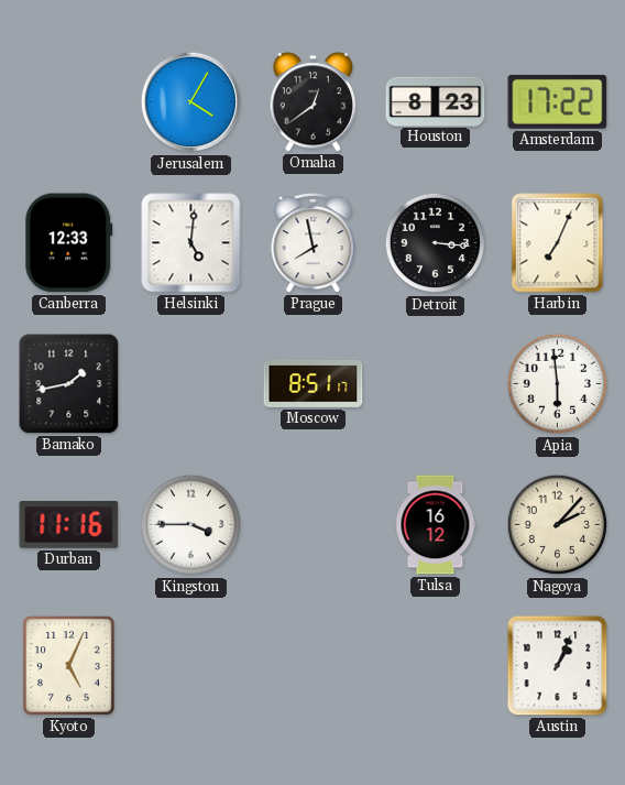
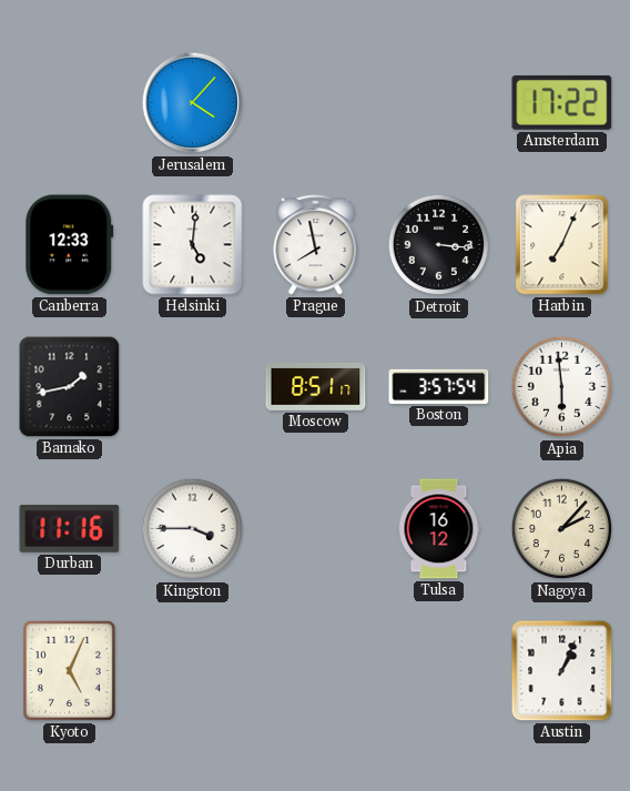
Jerusalem: 4:05 -> 4:07 (193, 103)
Omaha: 12:39 -> none (314, 102)
Houston: 8:23 -> none (436, 101)
Boston: none -> 3:57 (439, 386)
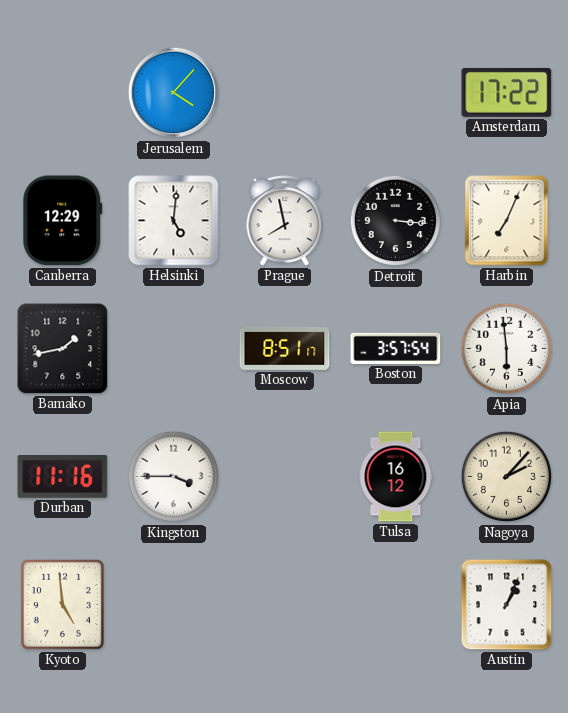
Canberra: 12:33 -> 12:29 (63, 221)
Kyoto: 5:04 -> 4:59 (62, 604)
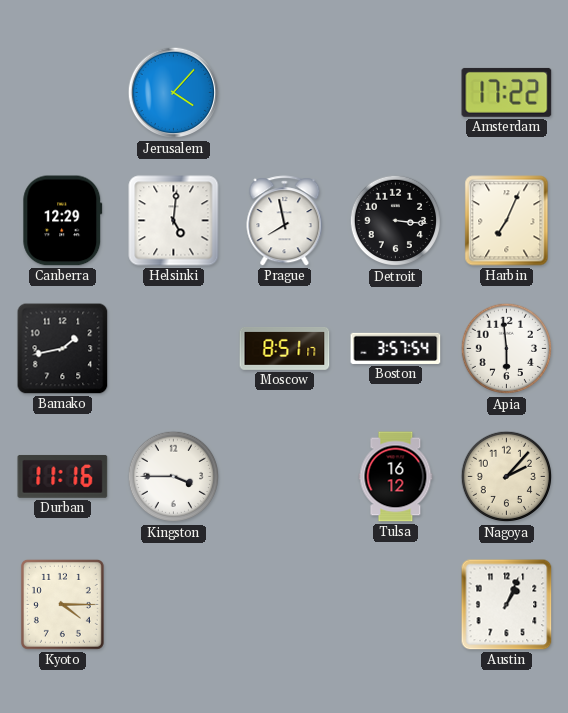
Kyoto: 4:59 -> 4:15 (62, 604)
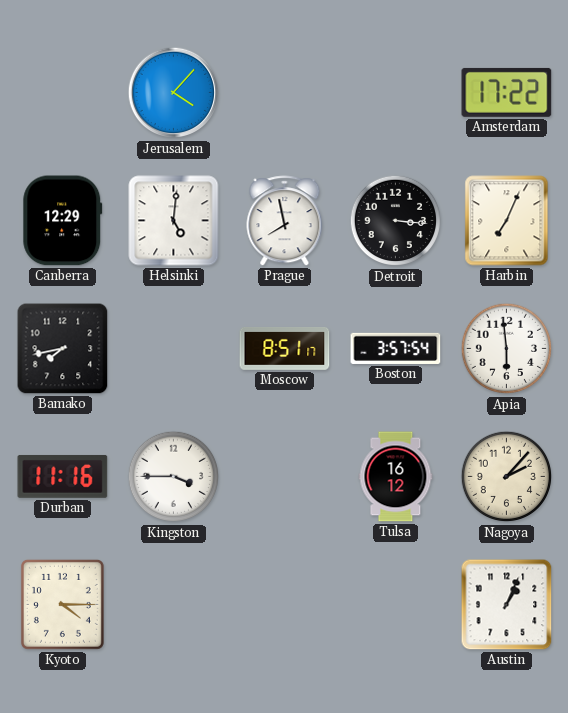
Bamako: 1:43 -> 7:43 (63, 349)
